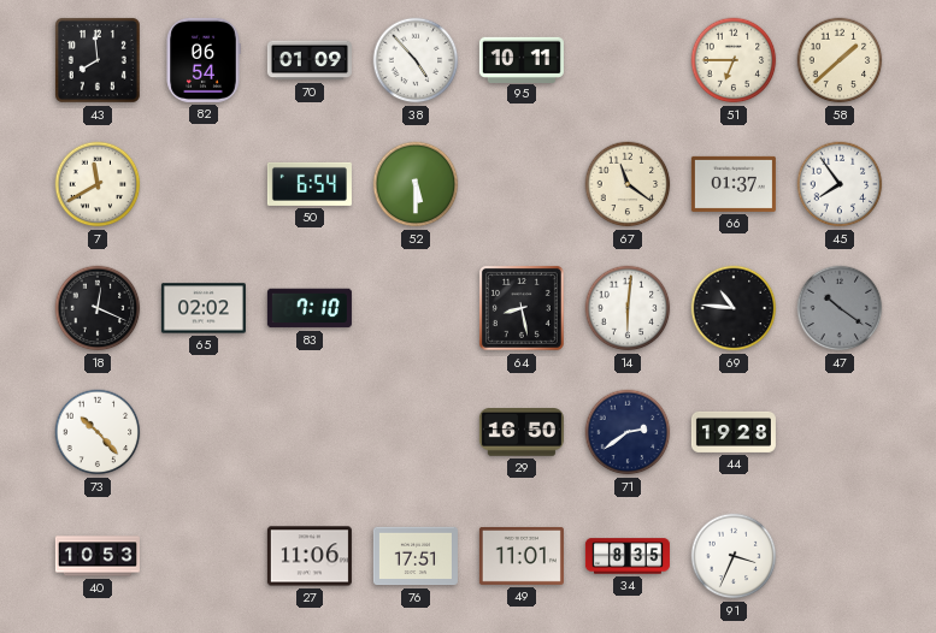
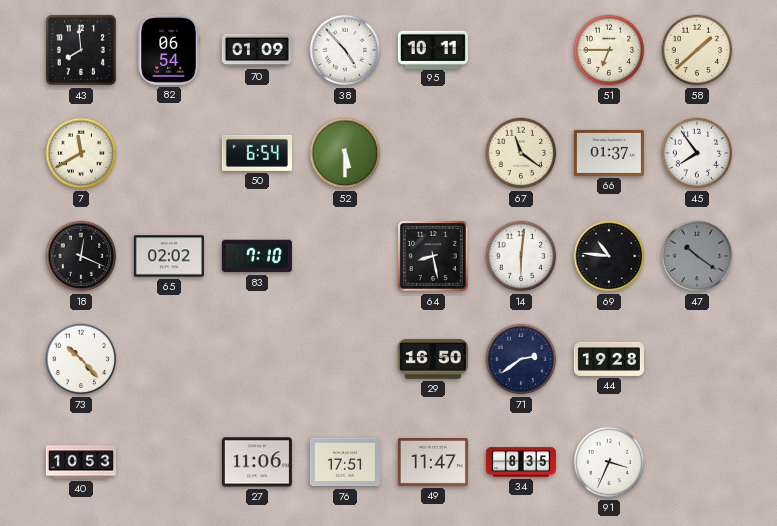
49: 11:01 -> 11:47 (433, 462)
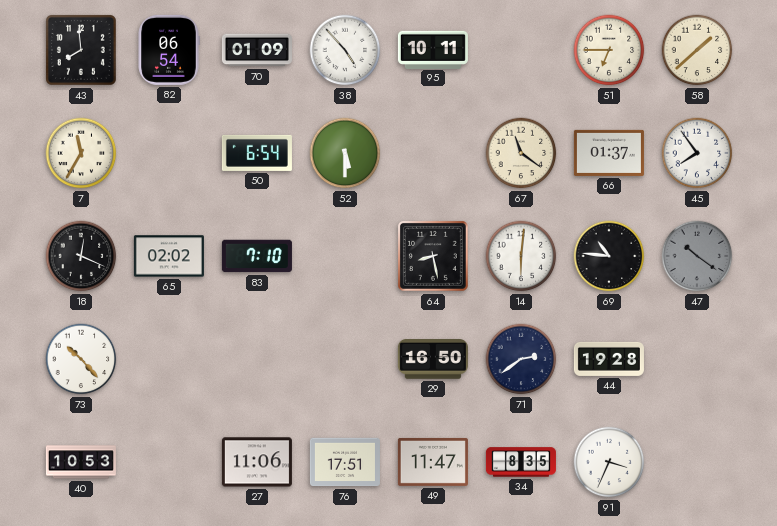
7: 11:40 -> 11:35 (81, 153)
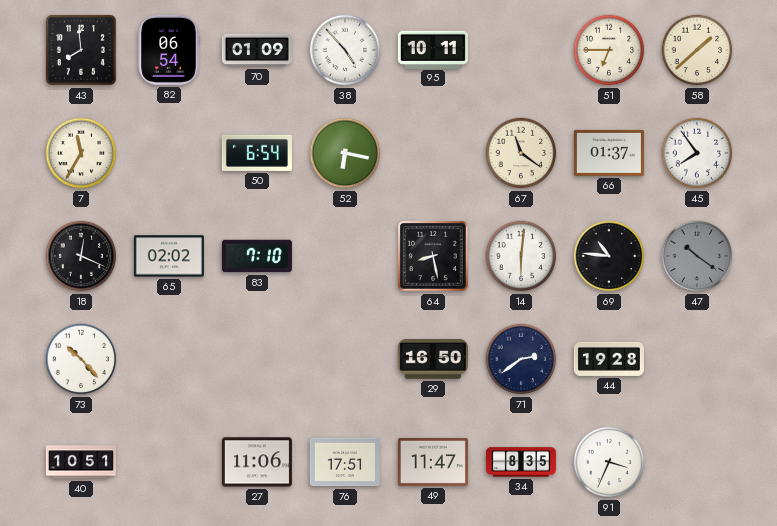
52: 5:30 -> 6:17 (345, 153)
40: 10:53 -> 10:51 (81, 462)
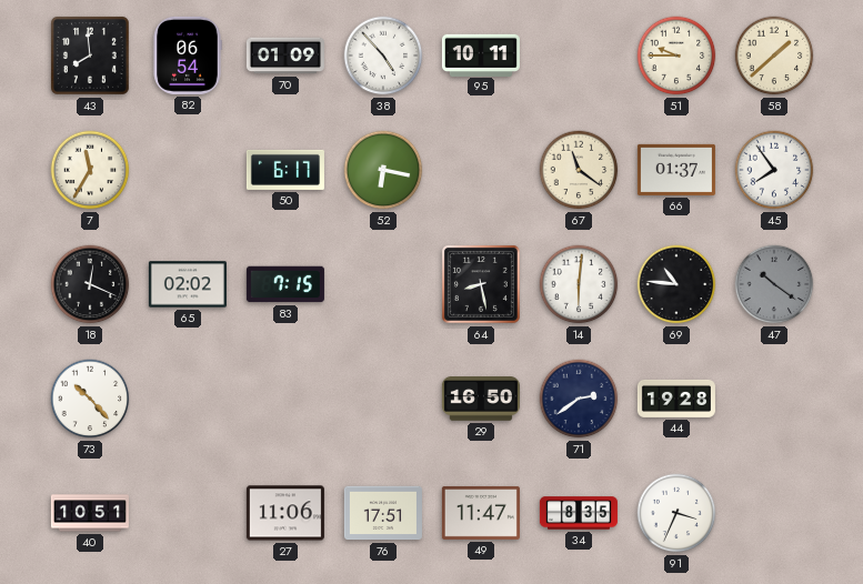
51: 6:45 -> 9:45 (676, 56)
50: 6:54 -> 6:17 (285, 170)
83: 7:10 -> 7:15 (285, 284)
